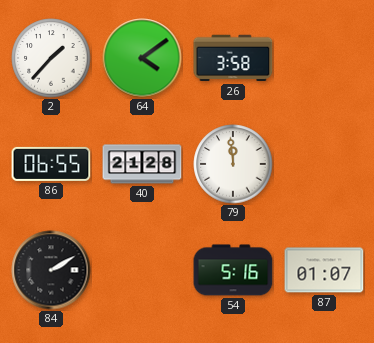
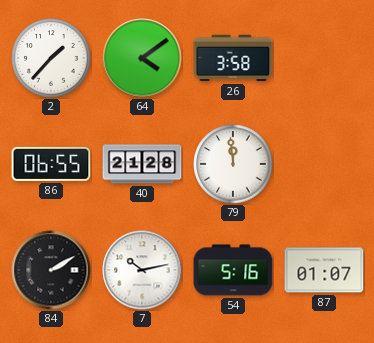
7: none -> 10:13 (142, 270)
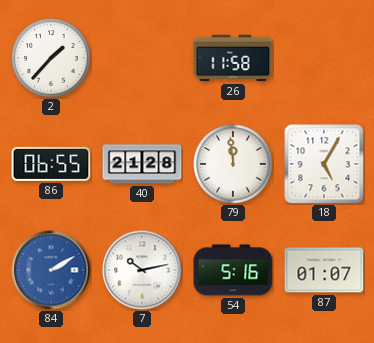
64: 4:09 -> none (142, 58)
26: 3:58 -> 11:58 (233, 58)
18: none -> 5:05 (324, 164)
84 dial: black -> blue (51, 270)
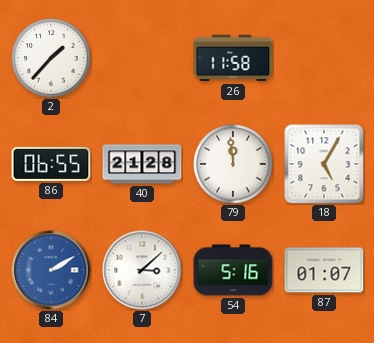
7: 10:13 -> 3:08 (142, 270)
